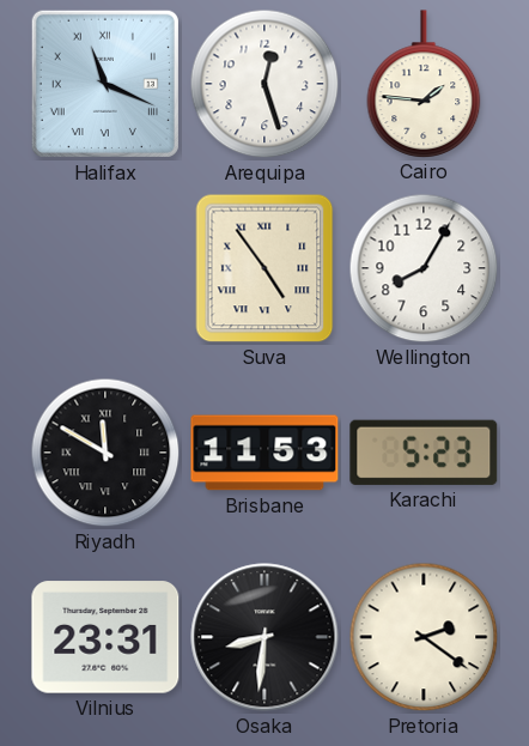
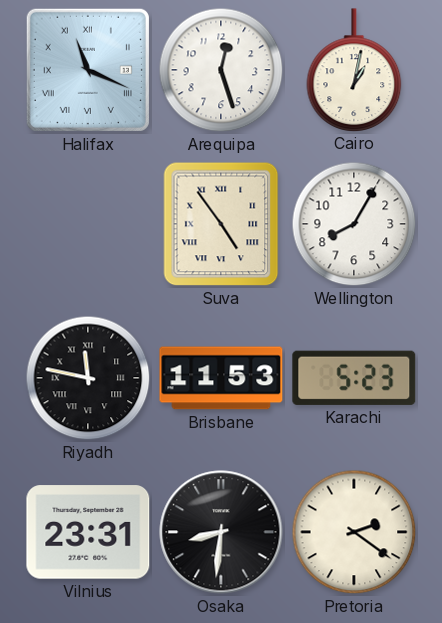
Cairo: 1:46 -> 1:02 (354, 70)
Riyadh: 11:50 -> 11:47 (88, 378)
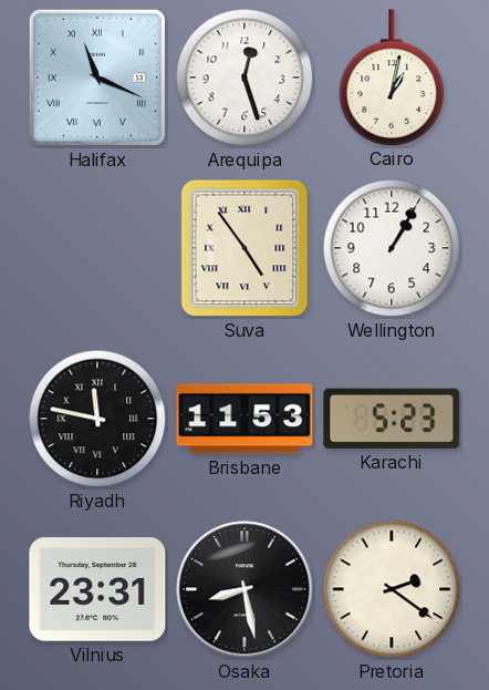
Wellington: 8:05 -> 1:05 (392, 248)
Osaka: 8:31 -> 8:28 (245, 589)
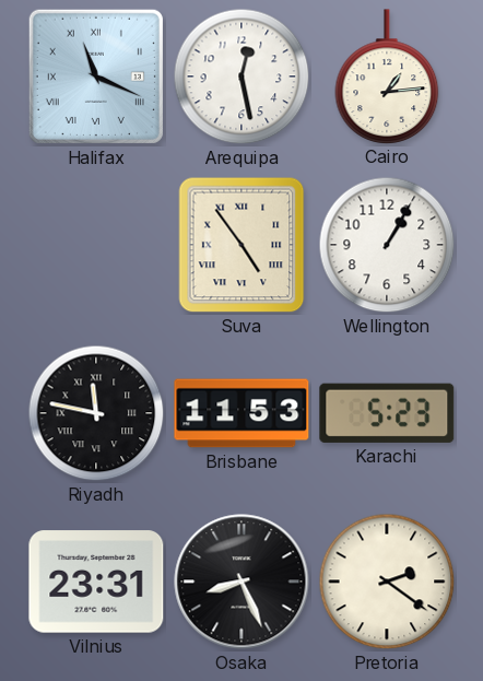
Arequipa: 12:27 -> 12:28 (241, 77)
Cairo: 1:02 -> 1:14 (387, 77)
Osaka: 8:28 -> 8:26 (241, 582)
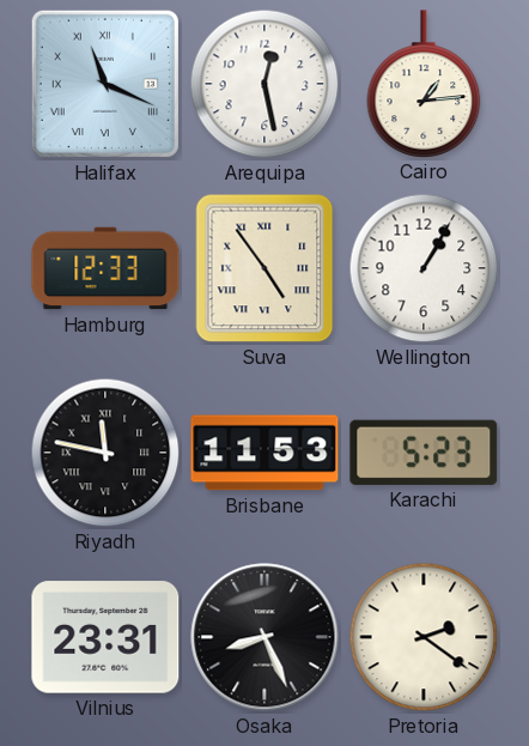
Hamburg: none -> 12:33 (105, 268)
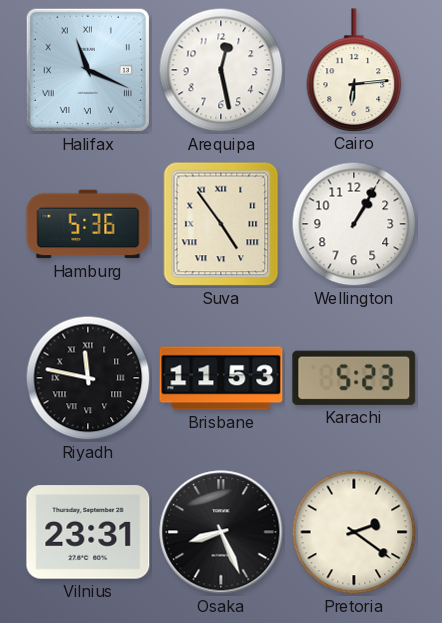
Cairo: 1:14 -> 6:14 (354, 70)
Hamburg: 12:33 -> 5:36 (88, 224)
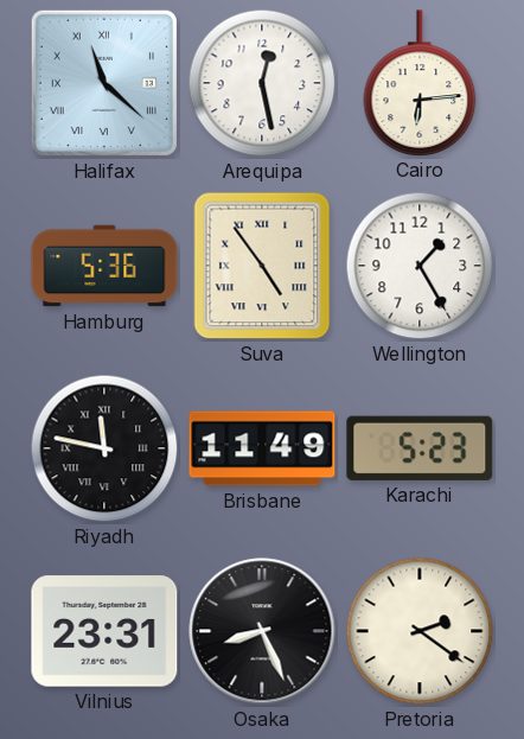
Halifax: 11:19 -> 11:22 (104, 83)
Wellington: 1:05 -> 1:25 (420, 266)
Brisbane: 11:53 -> 11:49 (262, 448)
